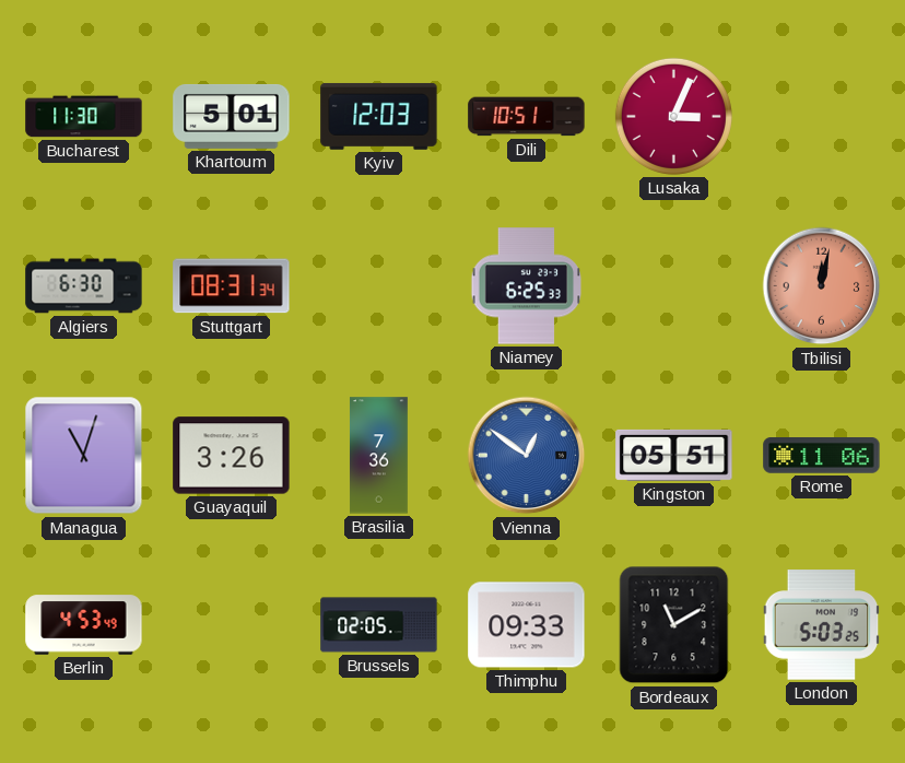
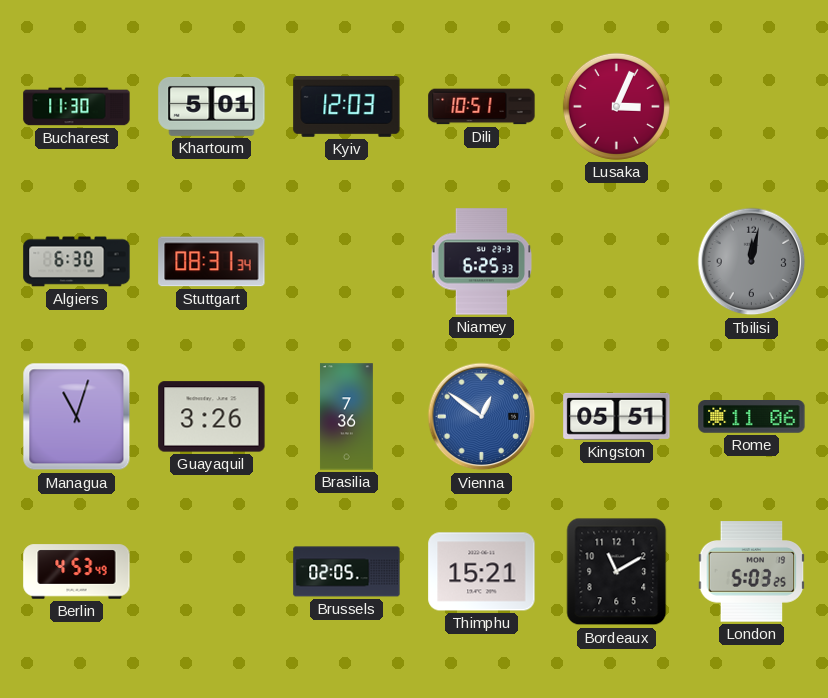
Tbilisi dial: salmon -> grey (752, 262)
Thimphu: 09:33 -> 15:21 (482, 572)
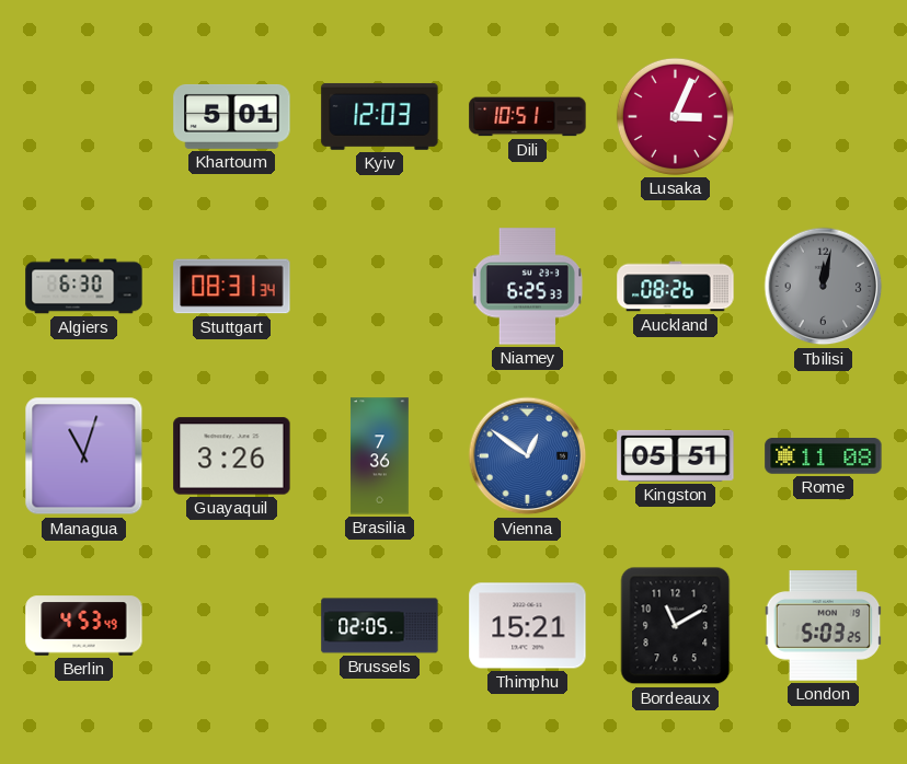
Bucharest: 11:30 -> none (77, 107)
Auckland: none -> 08:26 (676, 287)
Rome: 11:06 -> 11:08 (824, 456)
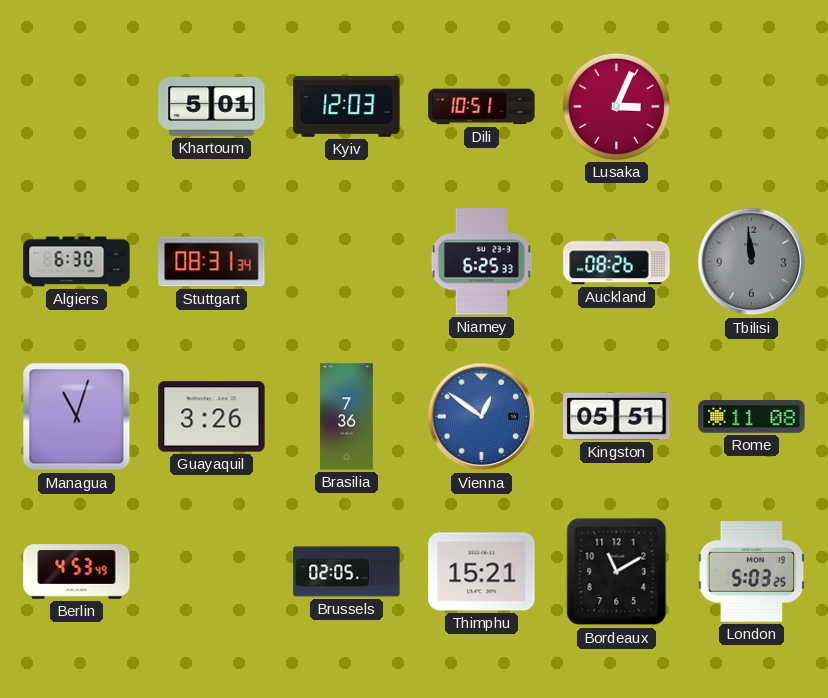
Tbilisi: 12:02 -> 11:59 (752, 262)
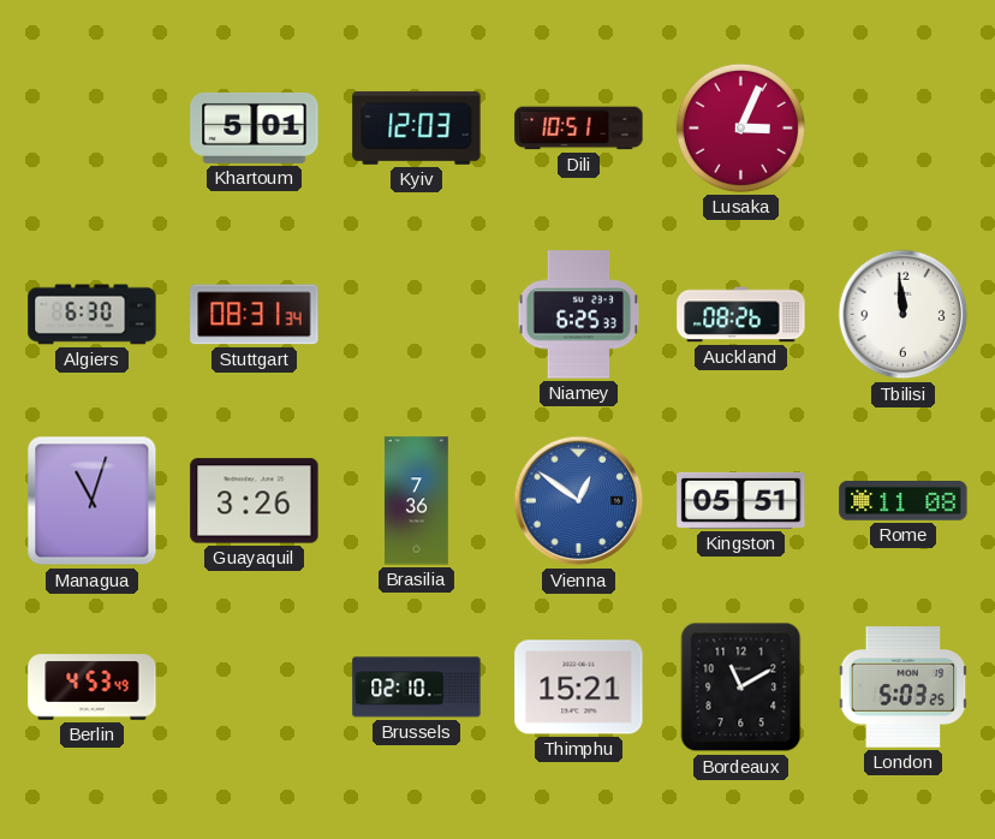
Tbilisi dial: grey -> white (904, 315)
Brussels: 02:05 -> 02:10 (417, 688)
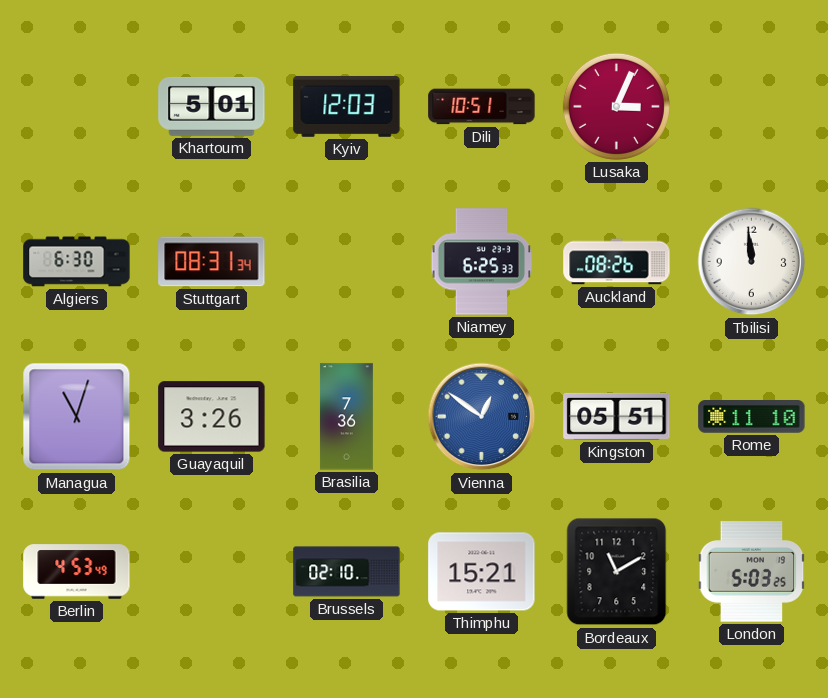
Rome: 11:08 -> 11:10 (752, 417)
